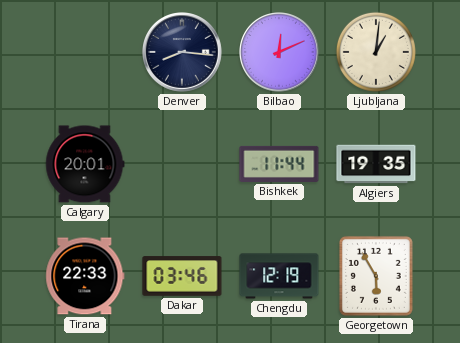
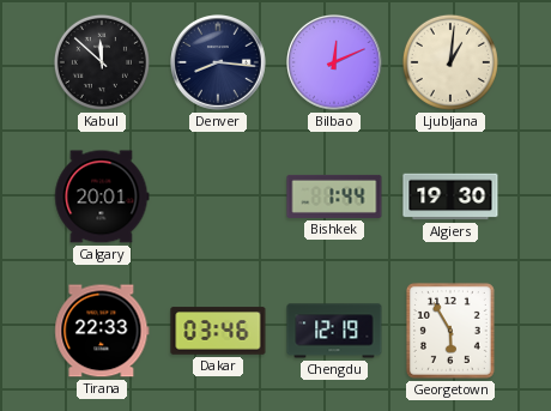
Kabul: none -> 11:52 (102, 62)
Bishkek: 11:44 -> 1:44 (334, 197)
Algiers: 19:35 -> 19:30 (450, 197)
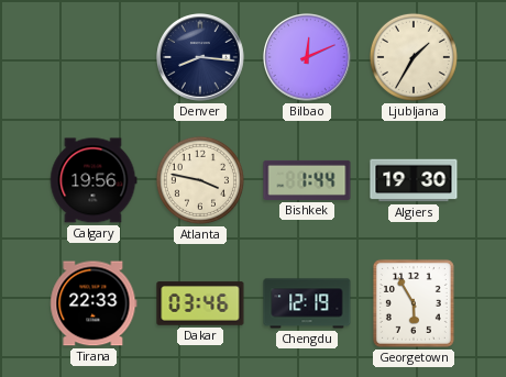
Kabul: 11:52 -> none (102, 62)
Ljubljana: 1:01 -> 1:35 (414, 57)
Calgary: 20:01 -> 19:56 (94, 180)
Atlanta: none -> 3:47 (200, 180)
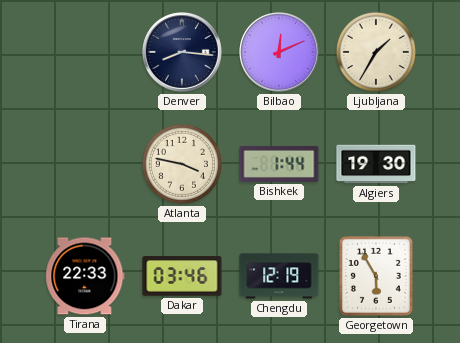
Calgary: 19:56 -> none (94, 180)
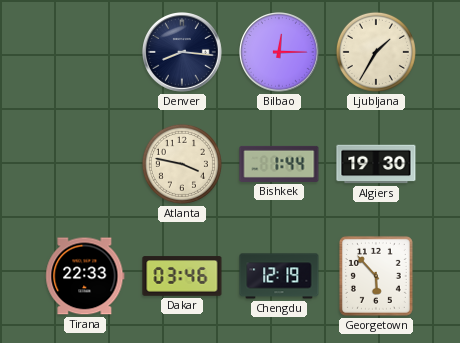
Bilbao: 12:11 -> 12:15 (280, 53)
Georgetown: 5:55 -> 5:53 (376, 276)
